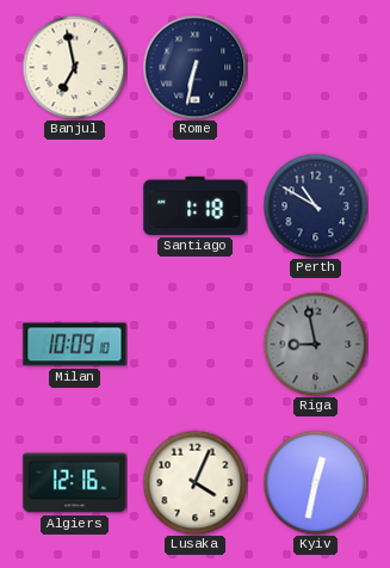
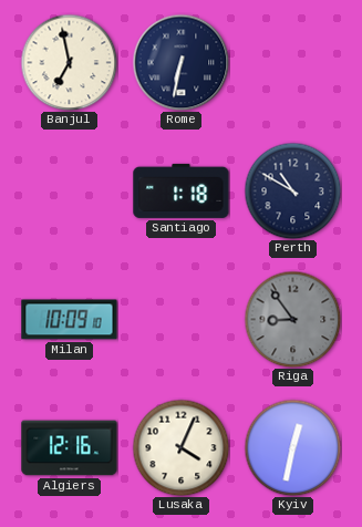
Riga: 8:58 -> 8:54 (292, 319)
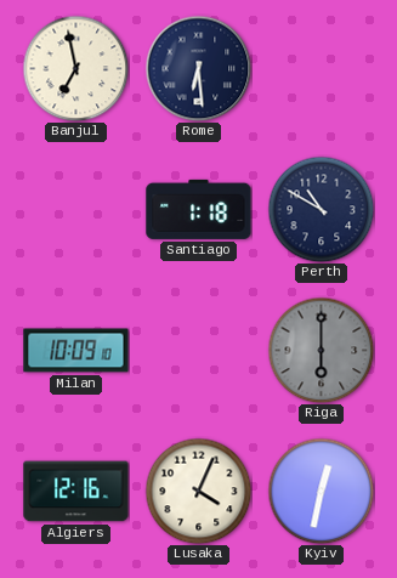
Rome: 6:32 -> 6:29 (198, 68)
Riga: 8:54 -> 6:00 (321, 350)
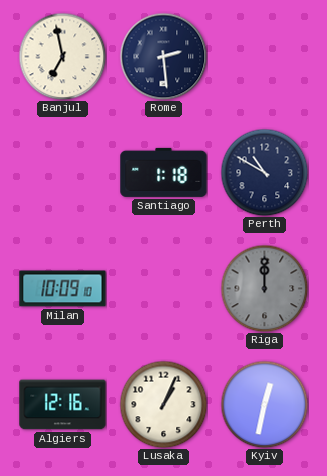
Rome: 6:29 -> 2:29 (163, 56)
Riga: 6:00 -> 12:00 (264, 288)
Lusaka: 4:04 -> 1:04 (163, 404)
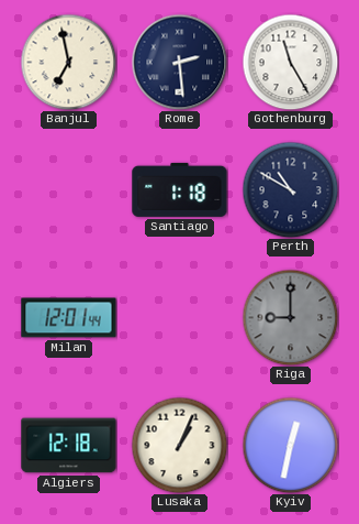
Gothenburg: none -> 11:25 (290, 62)
Milan: 10:09 -> 12:01 (69, 318)
Riga: 12:00 -> 9:00 (290, 317)
Algiers: 12:16 -> 12:18 (69, 446)
